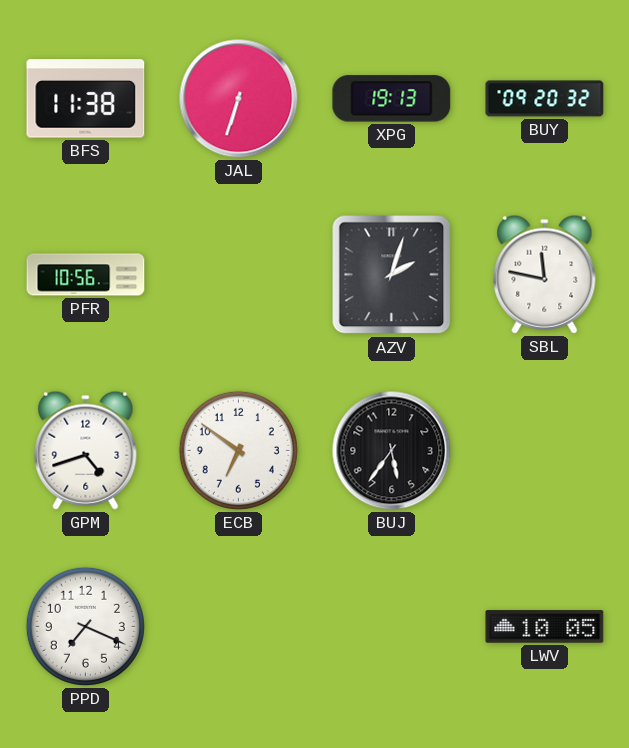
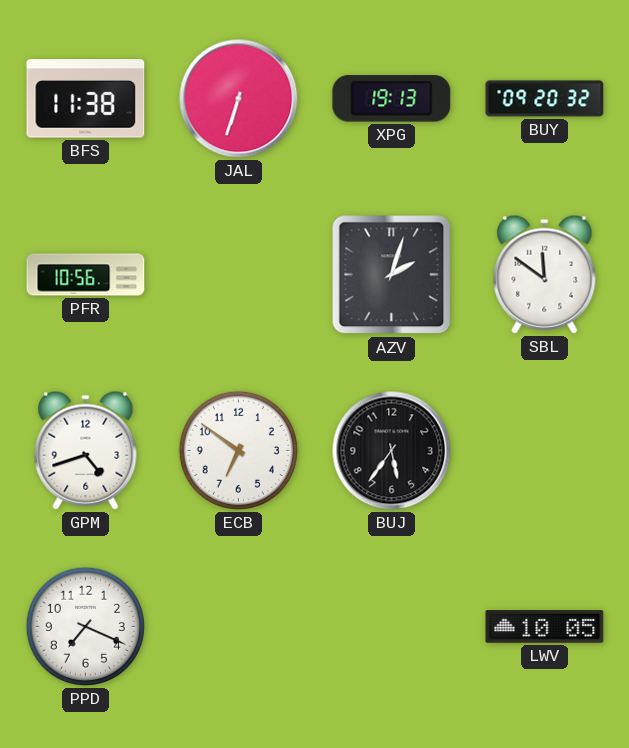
SBL: 11:47 -> 11:51 (545, 274)
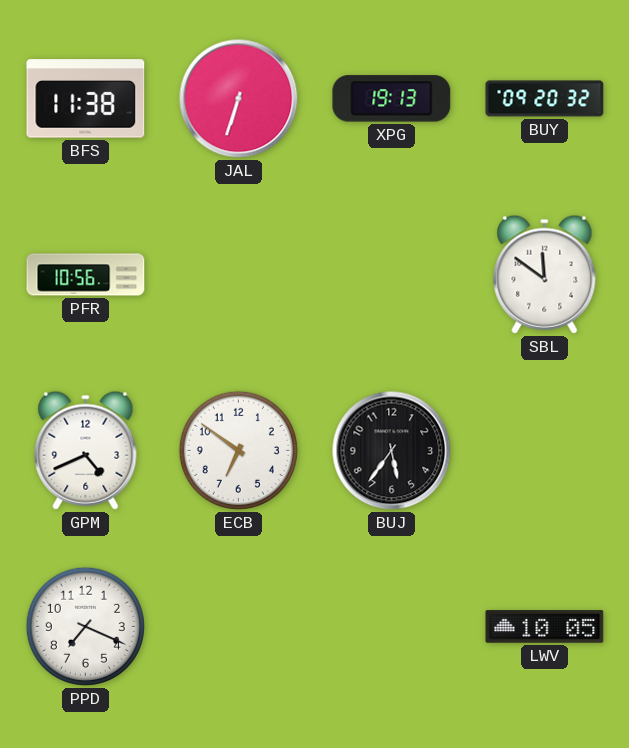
AZV: 2:03 -> none (392, 275)
GPM: 4:42 -> 4:41 (86, 450)
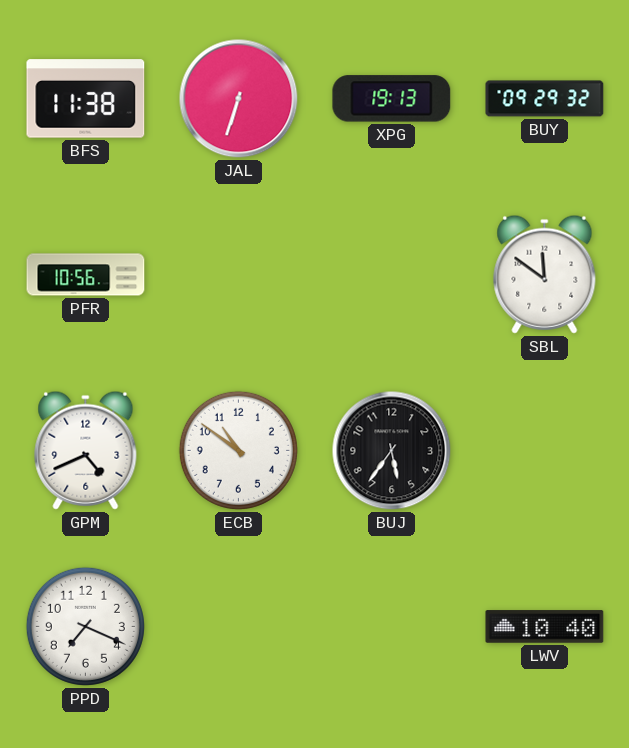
BUY: 09:20 -> 09:29 (545, 99)
ECB: 6:51 -> 10:51 (238, 450)
LWV: 10:05 -> 10:40 (545, 627)
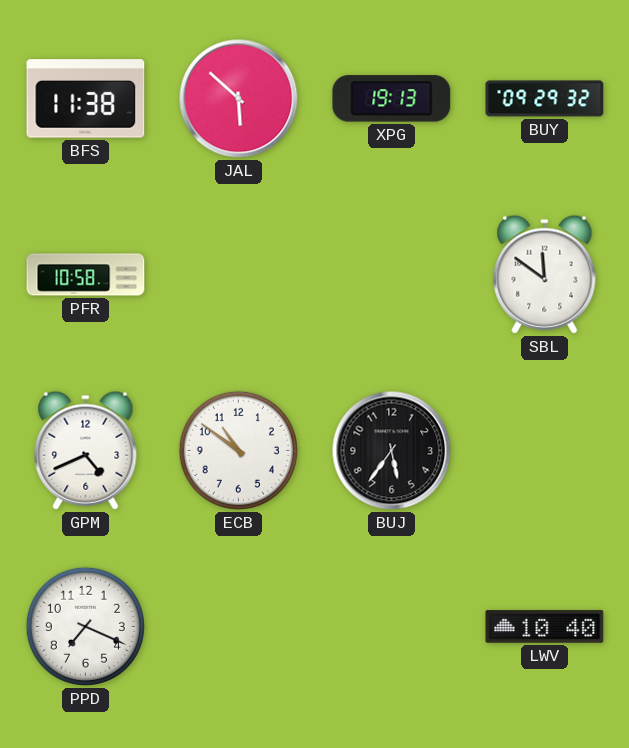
JAL: 6:33 -> 5:52 (239, 99)
PFR: 10:56 -> 10:58 (86, 275)
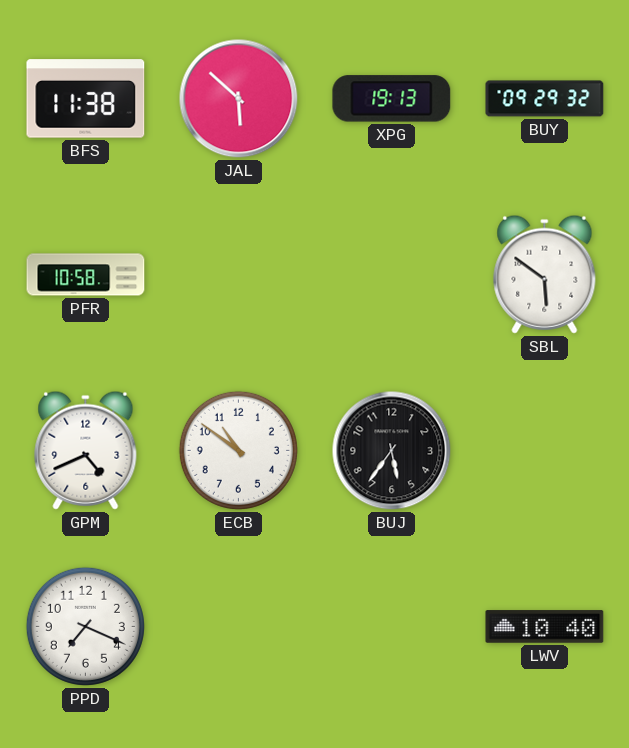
SBL: 11:51 -> 5:51 (545, 274)
